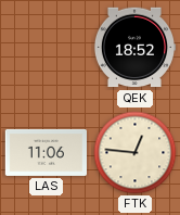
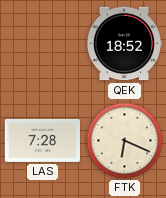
LAS: 11:06 -> 7:28 (42, 140)
FTK: 12:46 -> 6:19 (125, 141)
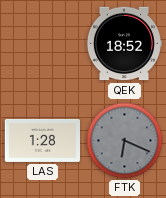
LAS: 7:28 -> 1:28 (42, 140)
FTK dial: cream -> grey (125, 141)
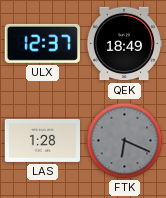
ULX: none -> 12:37 (42, 43)
QEK: 18:52 -> 18:49 (123, 44)
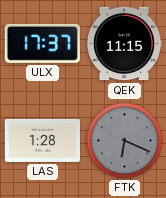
ULX: 12:37 -> 17:37 (42, 43)
QEK: 18:49 -> 11:15 (123, 44)
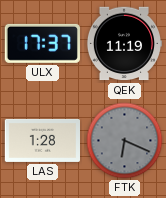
QEK: 11:15 -> 11:19 (123, 44)
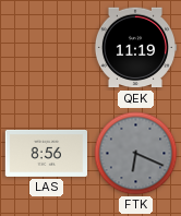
ULX: 17:37 -> none (42, 43)
LAS: 1:28 -> 8:56 (46, 153)
